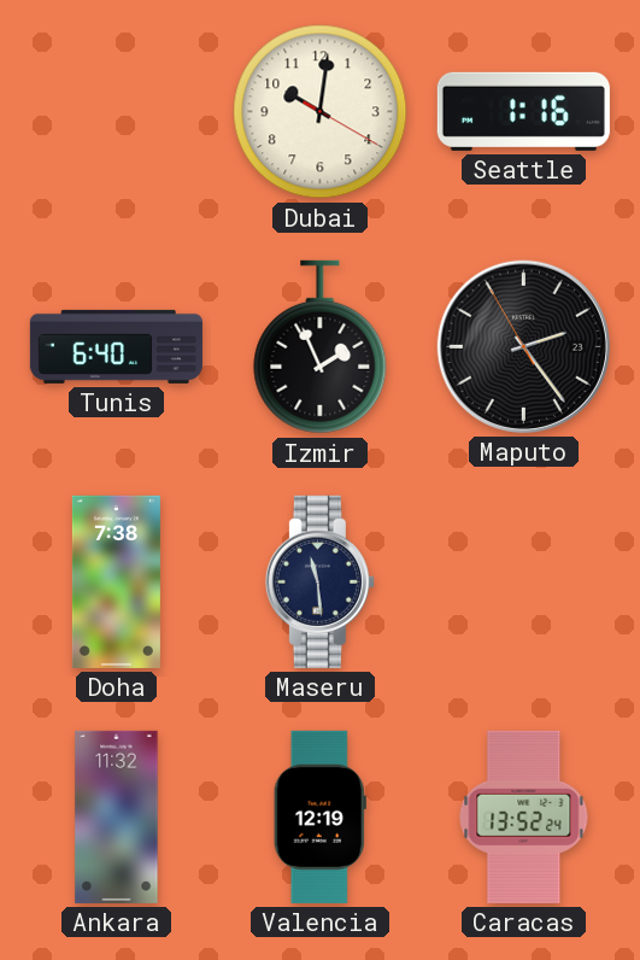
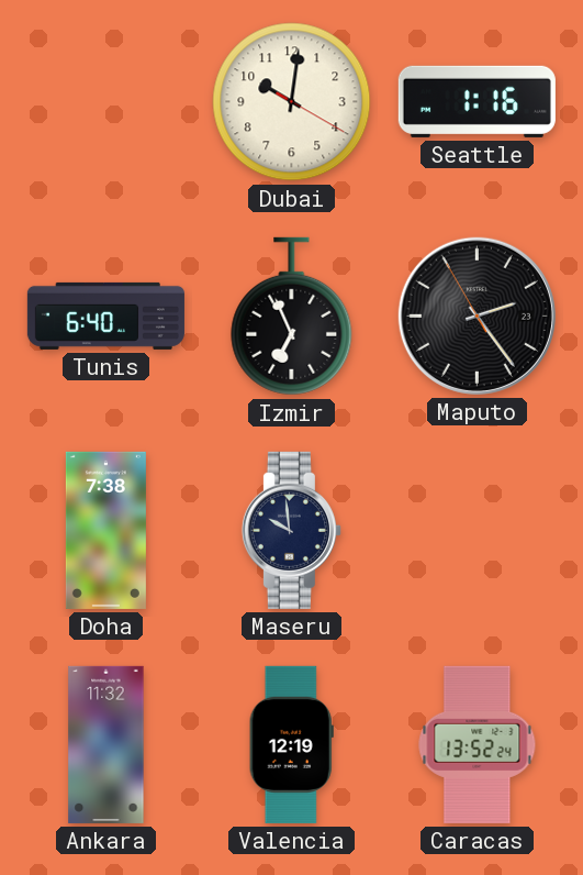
Izmir: 1:56 -> 6:56 (292, 317)
Maseru: 11:29 -> 9:59 (291, 530)
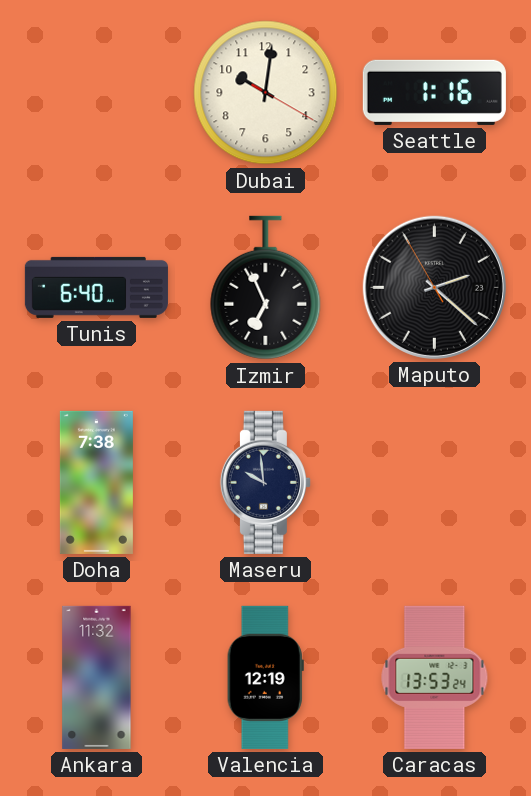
Maputo: 2:23 -> 2:21 (434, 287)
Caracas: 13:52 -> 13:53 (435, 677)
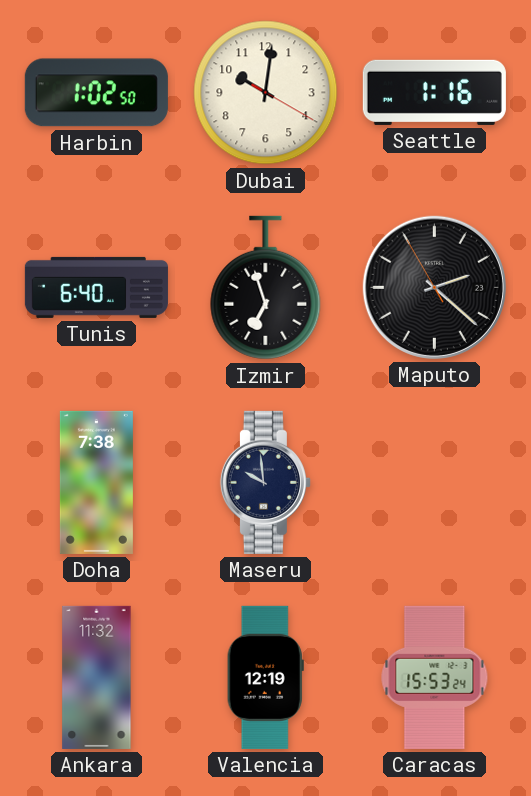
Harbin: none -> 1:02 (96, 93)
Izmir: 6:56 -> 6:57 (266, 288)
Caracas: 13:53 -> 15:53 (435, 677)
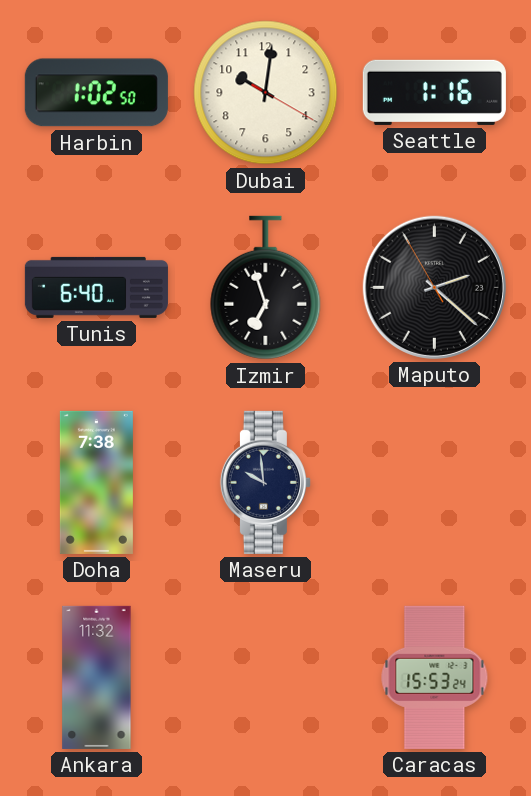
Valencia: 12:19 -> none (265, 677)
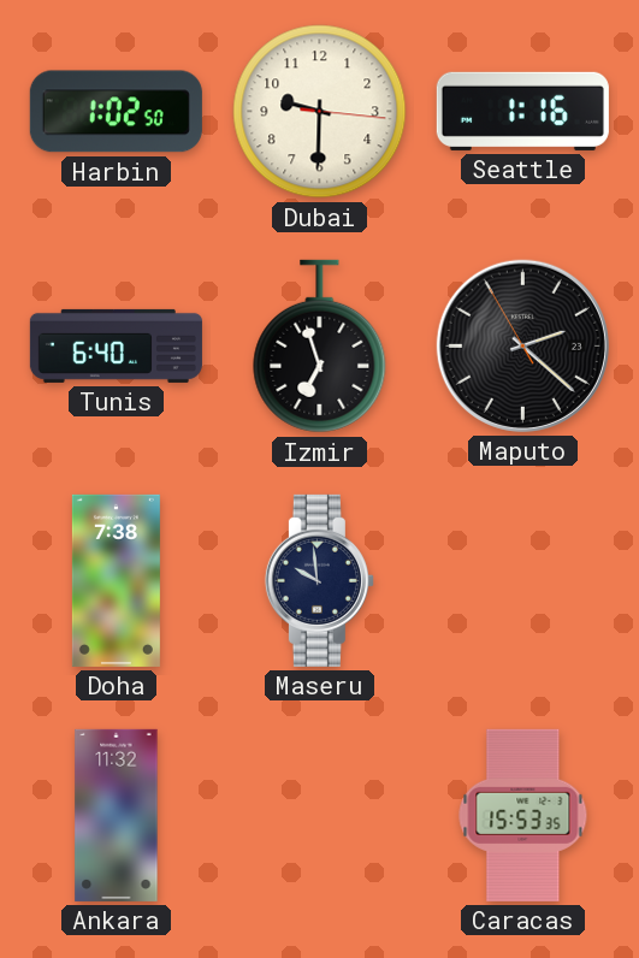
Dubai: 10:01 -> 9:30 (320, 112)
Caracas: 15:53:24 -> 15:53:35 (523, 815)
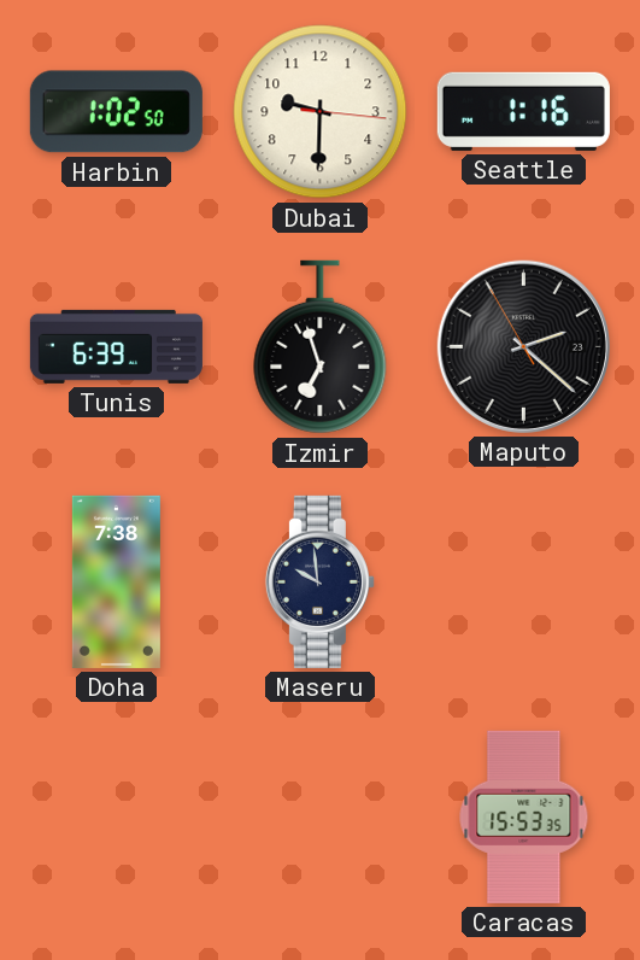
Tunis: 6:40 -> 6:39 (116, 346)
Ankara: 11:32 -> none (117, 815)
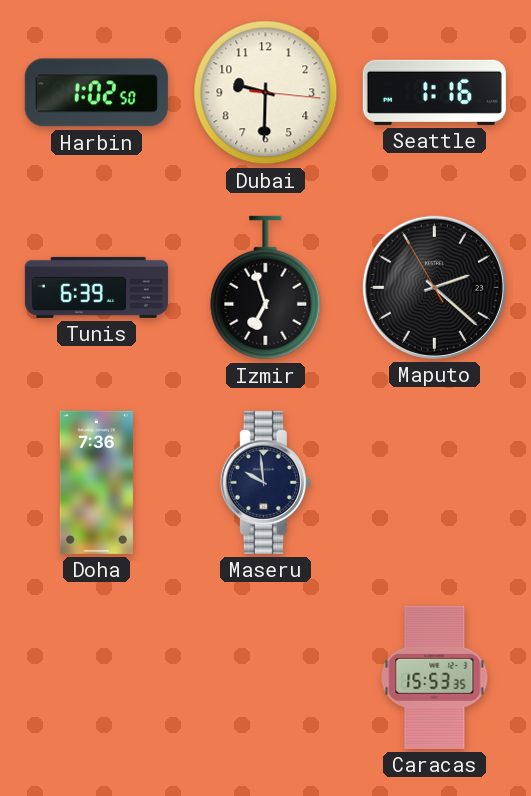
Doha: 7:38 -> 7:36 (96, 482)
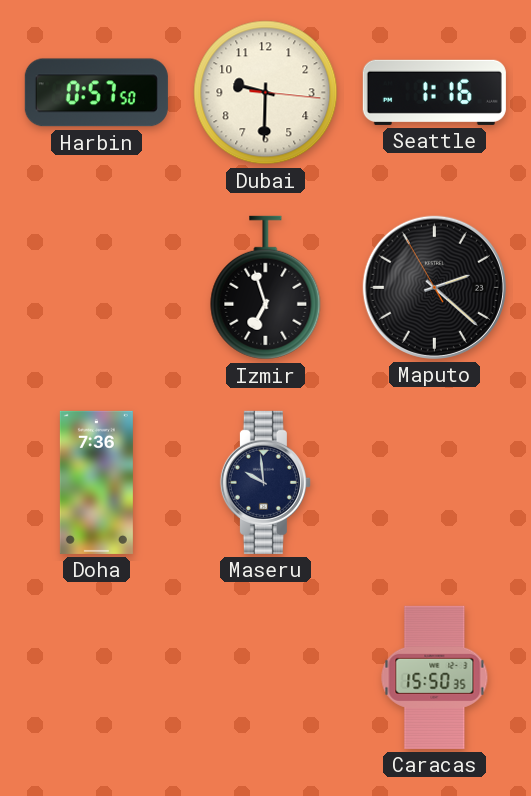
Harbin: 1:02 -> 0:57 (96, 93)
Tunis: 6:39 -> none (96, 287)
Caracas: 15:53 -> 15:50 (435, 677)
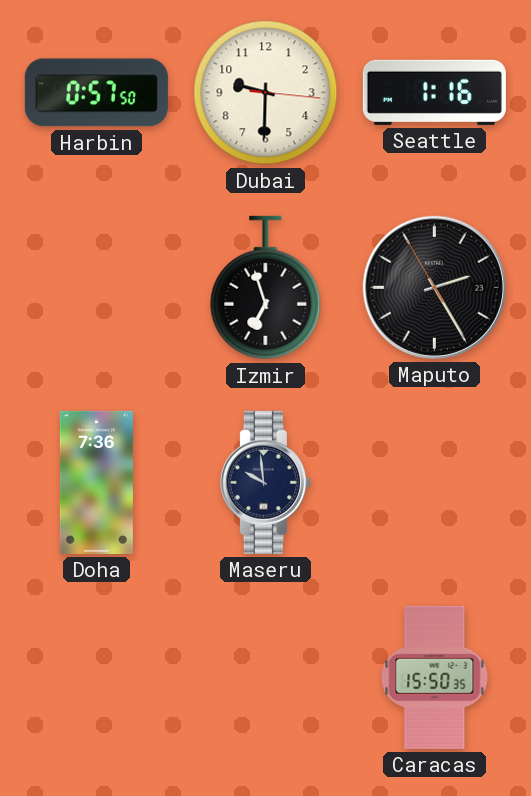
Maputo: 2:21 -> 2:24 (434, 287)
